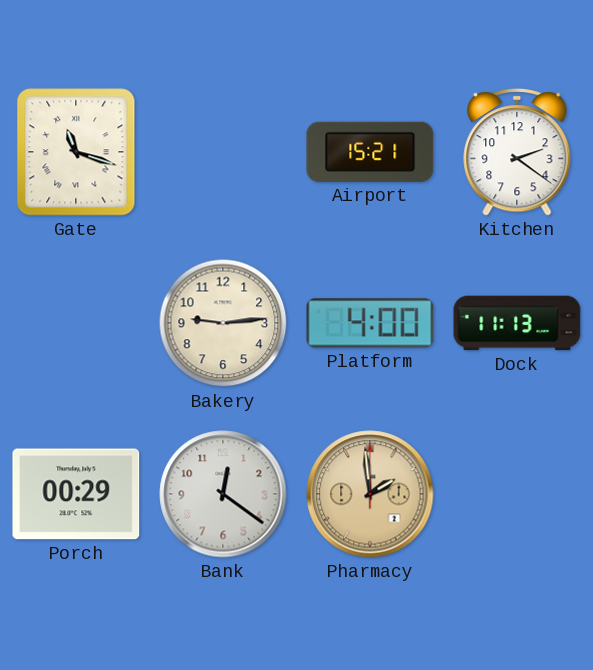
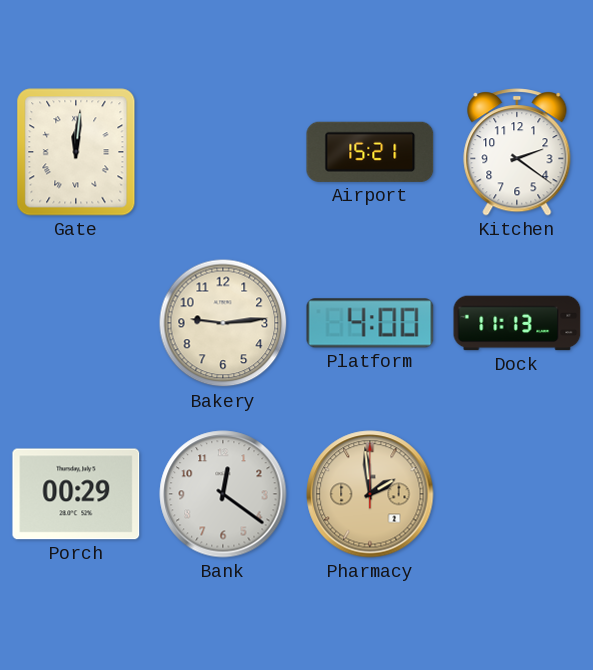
Gate: 11:18 -> 12:01 (76, 152)
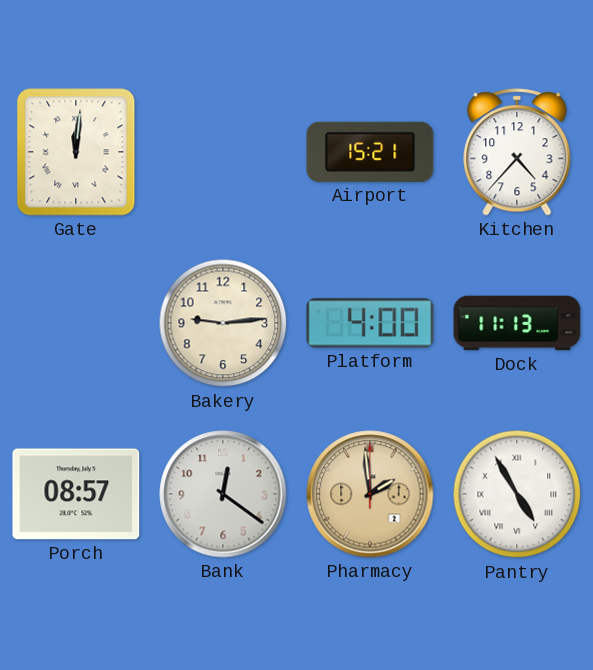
Kitchen: 2:21 -> 4:37 (517, 152)
Porch: 00:29 -> 08:57 (76, 494)
Pantry: none -> 4:55 (517, 494)
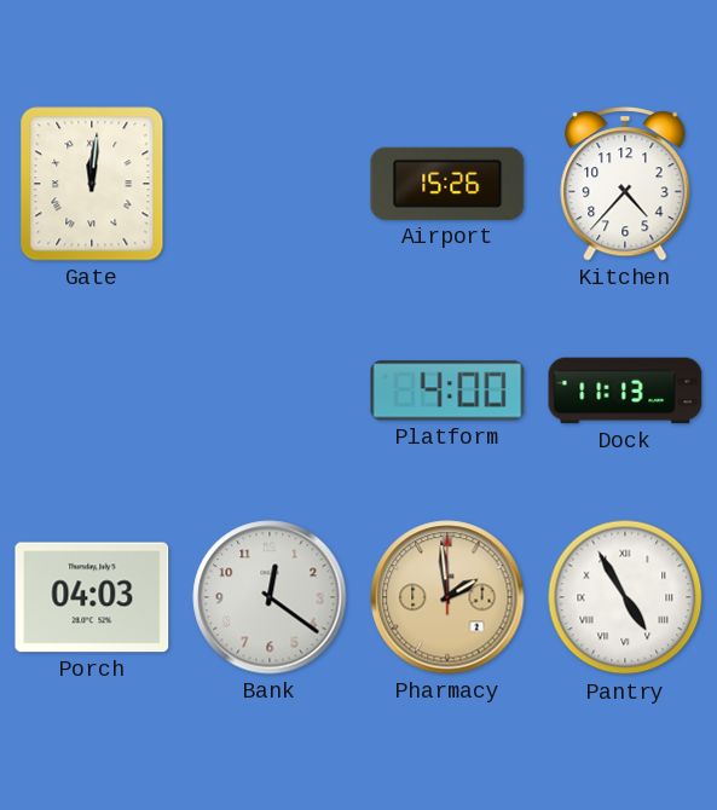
Airport: 15:21 -> 15:26 (447, 184)
Bakery: 9:14 -> none (223, 323)
Porch: 08:57 -> 04:03 (92, 597)
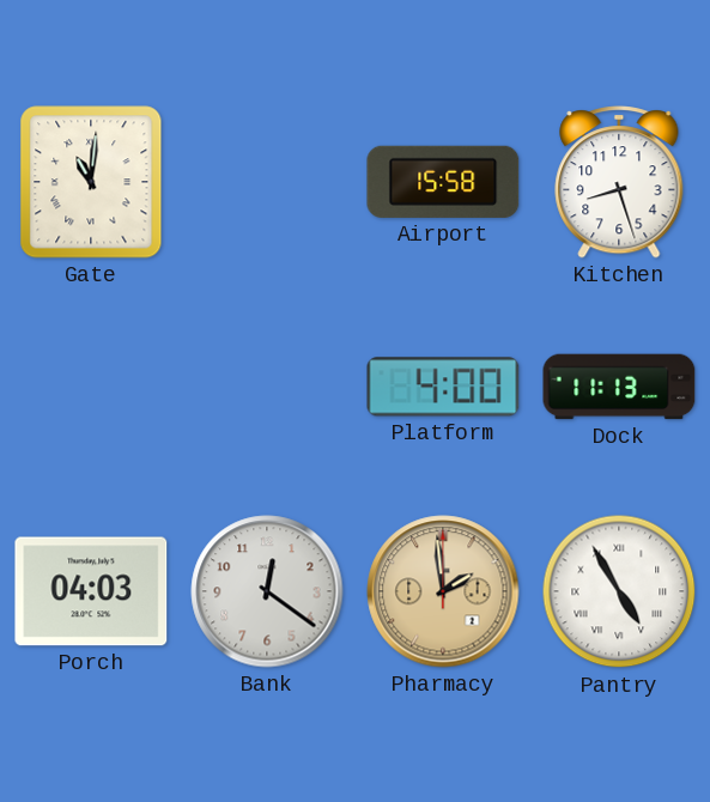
Gate: 12:01 -> 11:01 (91, 182)
Airport: 15:26 -> 15:58 (443, 182)
Kitchen: 4:37 -> 8:27 (619, 182)
